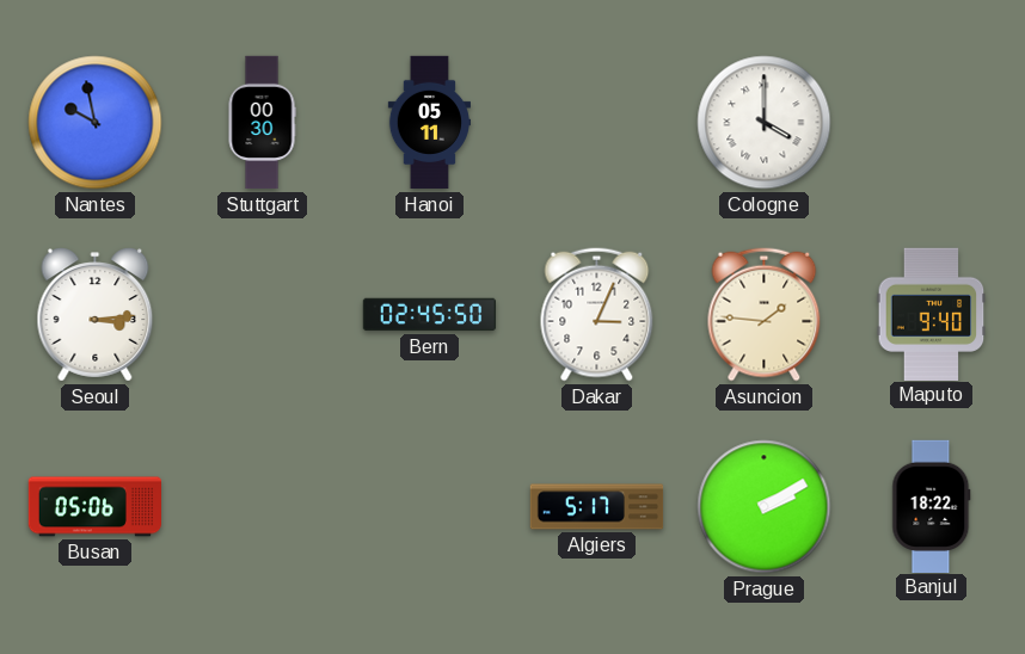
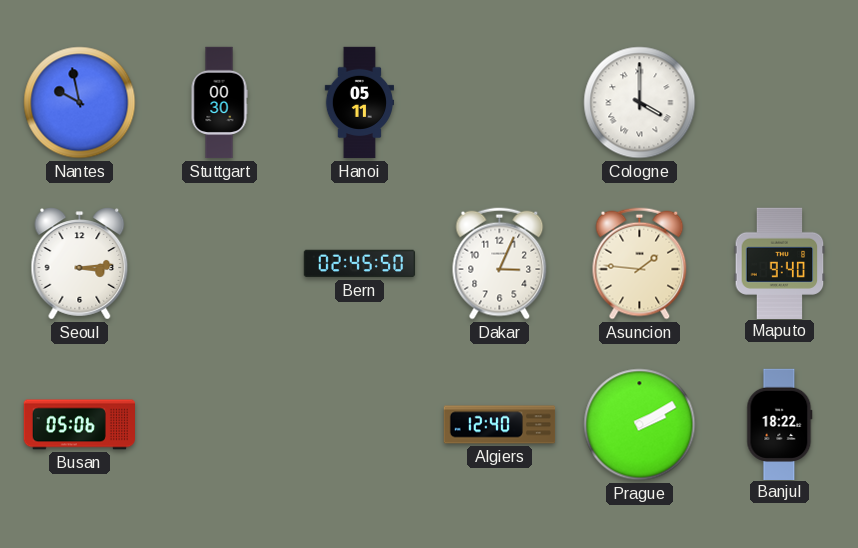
Algiers: 5:17 -> 12:40 (500, 425)
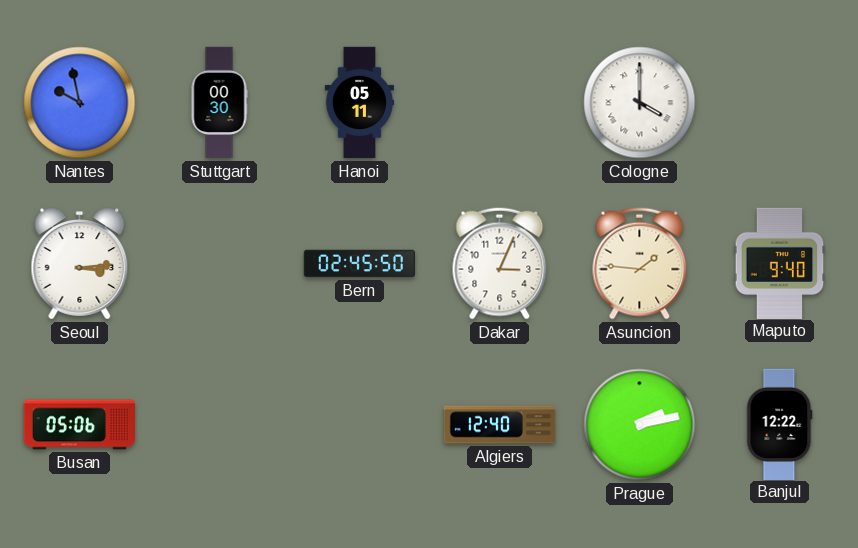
Prague: 2:10 -> 2:13 (640, 425)
Banjul: 18:22 -> 12:22 (780, 424)
